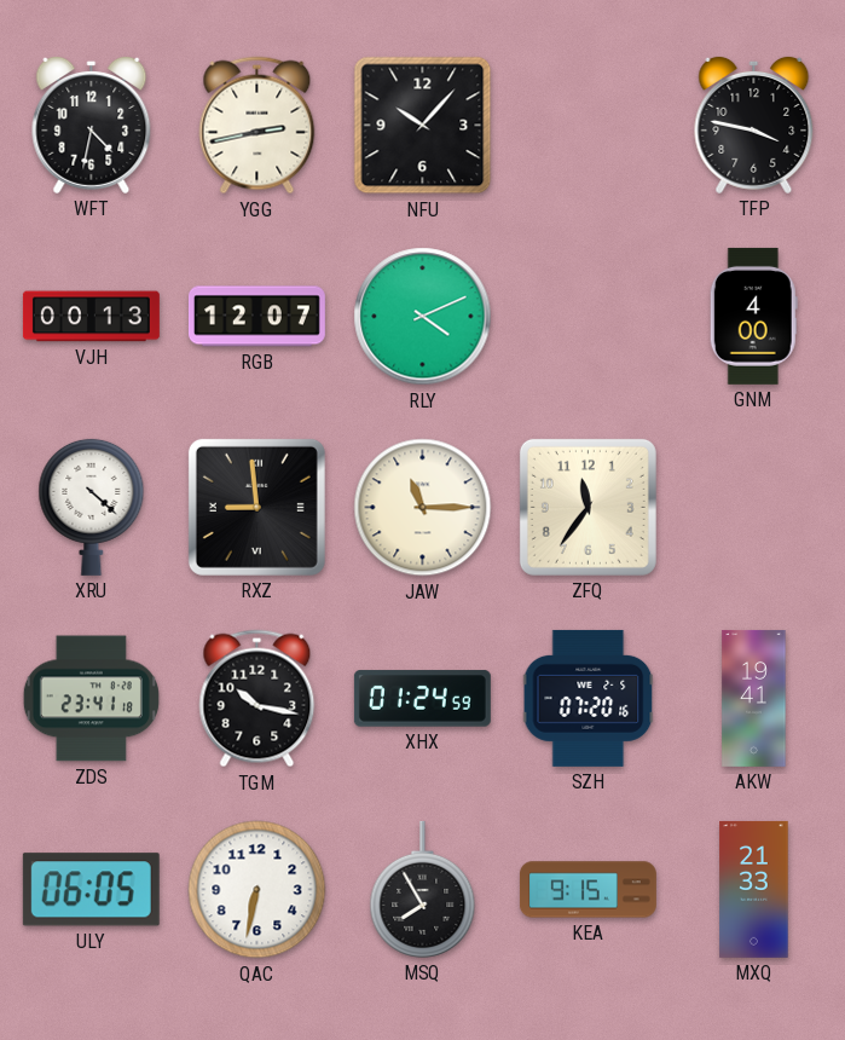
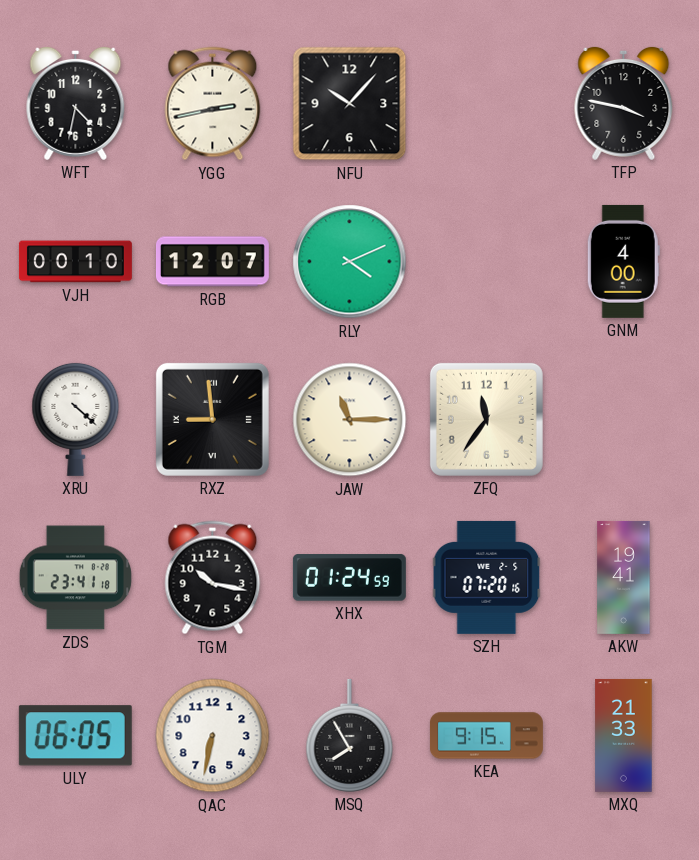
VJH: 00:13 -> 00:10 (75, 262)
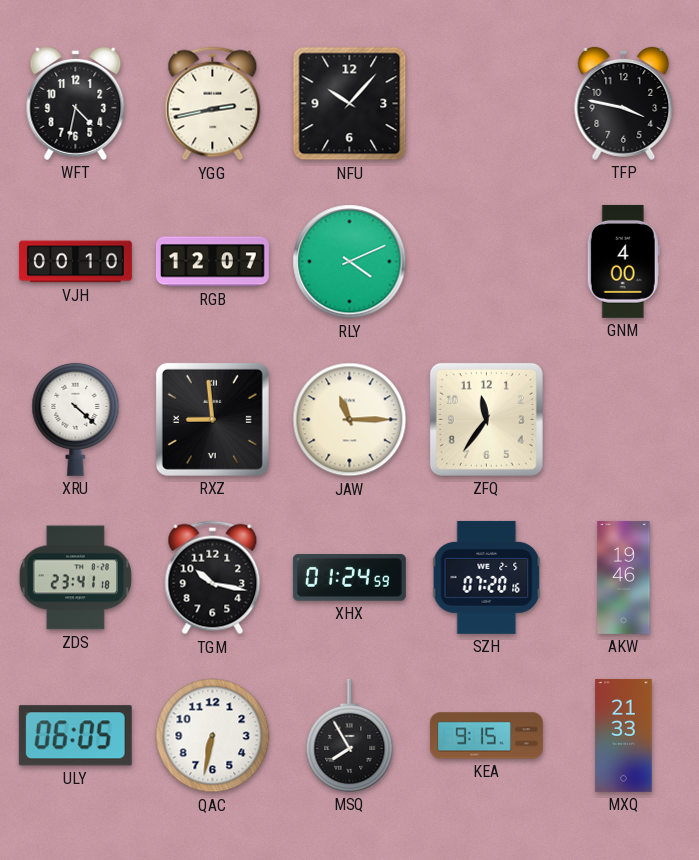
AKW: 19:41 -> 19:46 (624, 577)
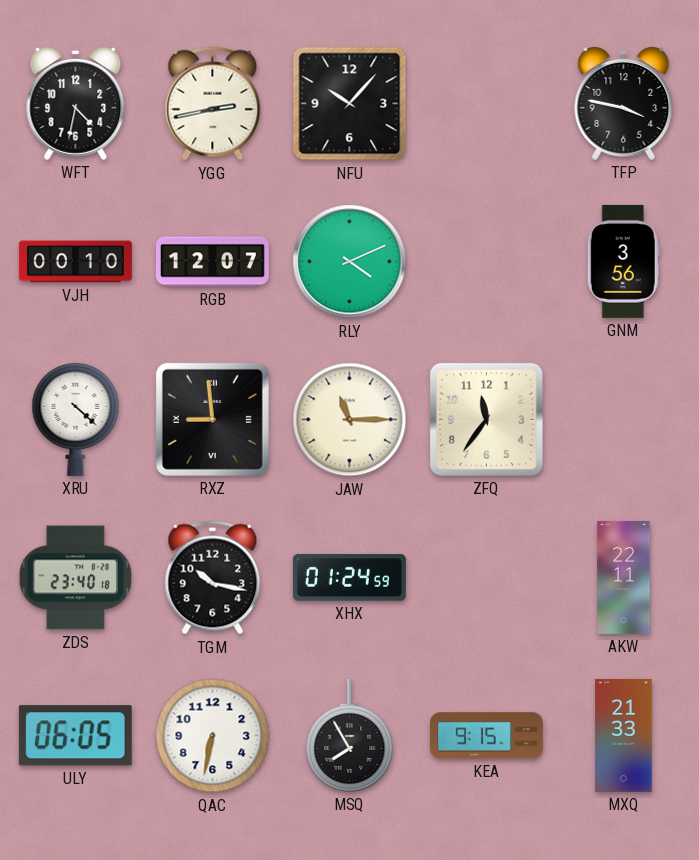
GNM: 4:00 -> 3:56 (623, 261)
ZDS: 23:41 -> 23:40 (75, 578)
SZH: 07:20 -> none (487, 577)
AKW: 19:46 -> 22:11 (624, 577)
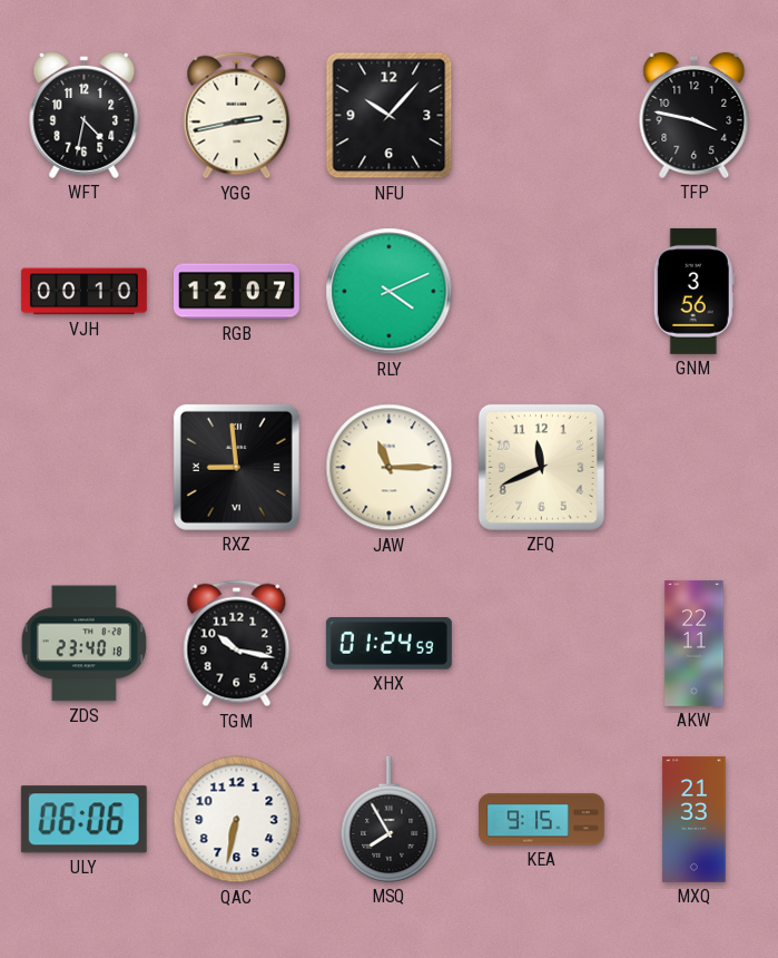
XRU: 4:22 -> none (76, 419)
ZFQ: 11:36 -> 11:41 (541, 467)
ULY: 06:05 -> 06:06 (83, 820)
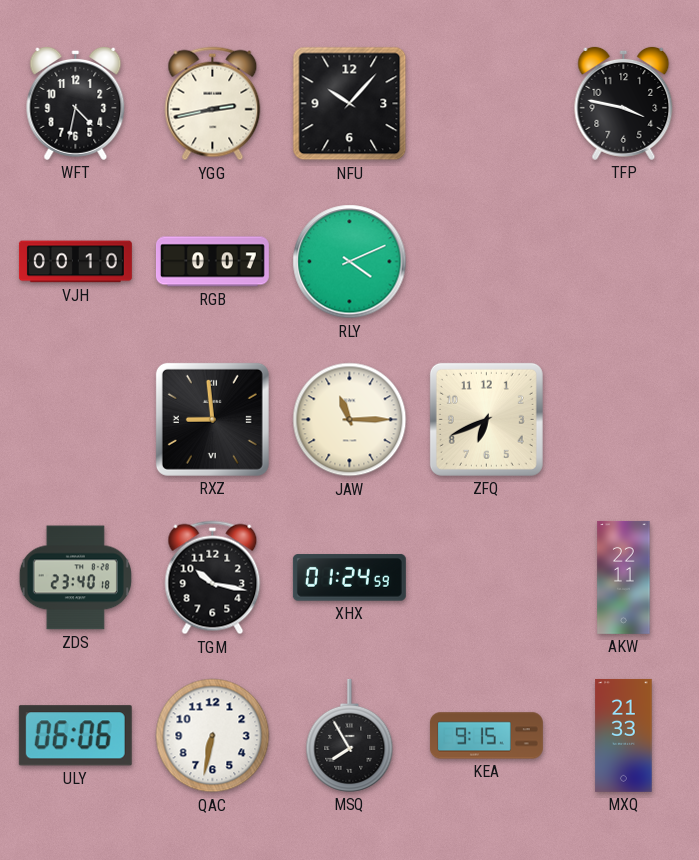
RGB: 12:07 -> 0:07 (212, 262)
GNM: 3:56 -> none (693, 291)
ZFQ: 11:41 -> 6:41 (486, 419)
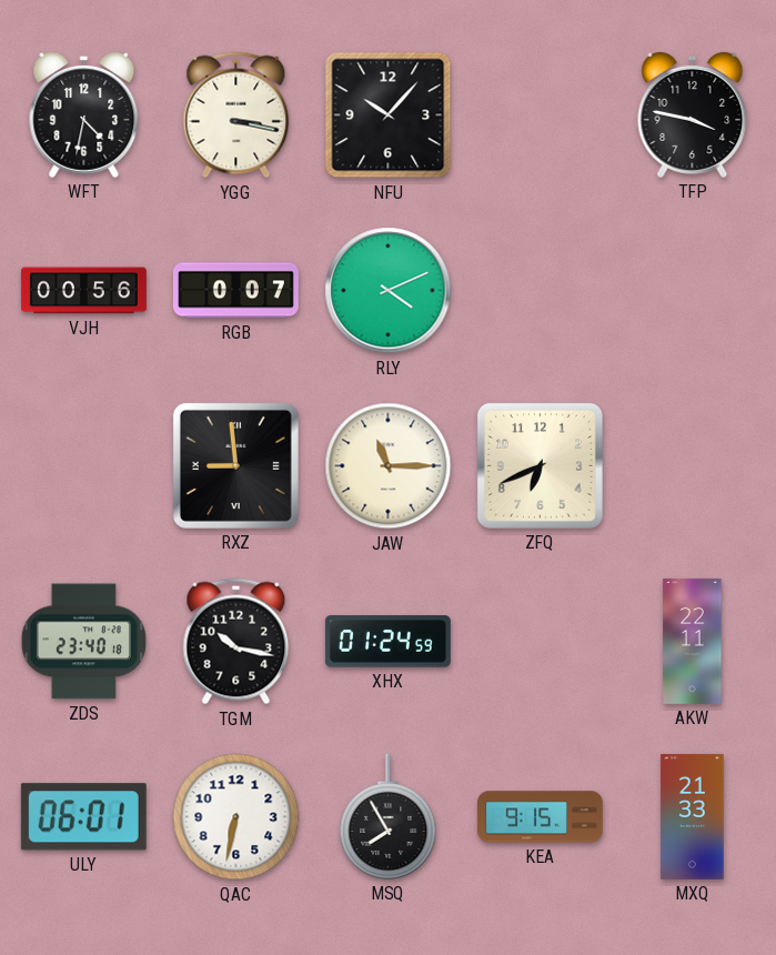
YGG: 2:43 -> 3:17 (236, 115)
VJH: 00:10 -> 00:56 (83, 291)
ULY: 06:06 -> 06:01 (83, 817)
